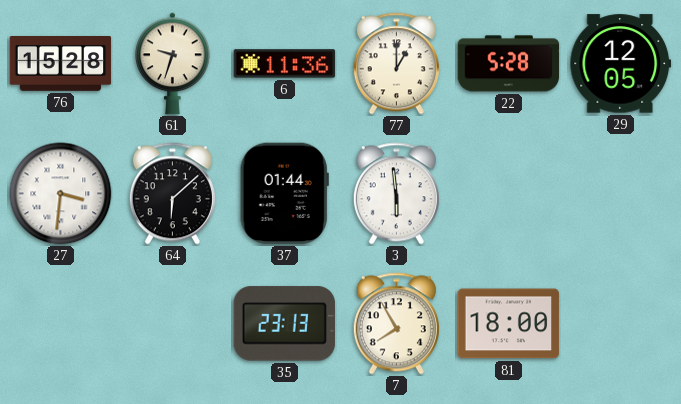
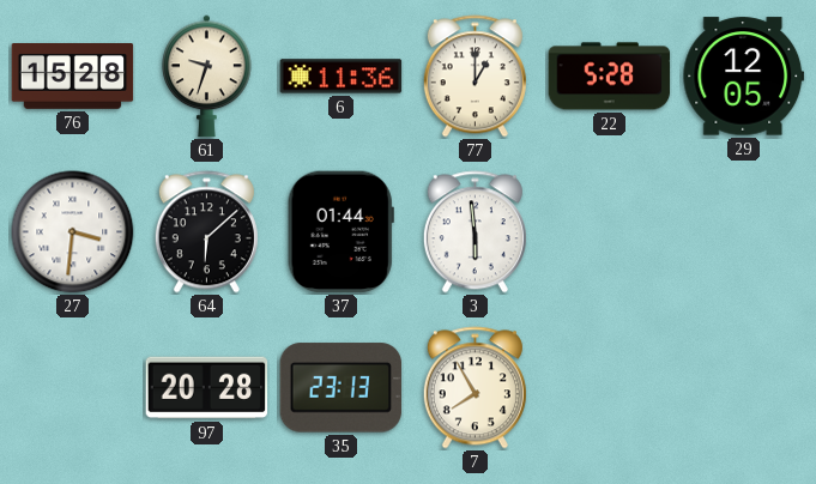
97: none -> 20:28 (207, 388)
81: 18:00 -> none (509, 324)
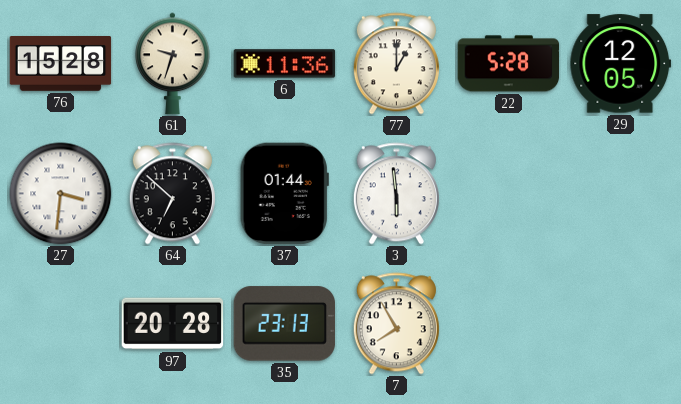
64: 6:08 -> 6:52 (172, 194)
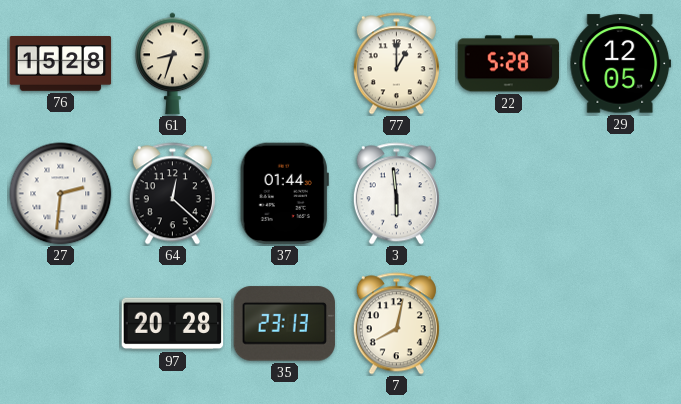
61: 9:33 -> 8:33 (173, 64)
6: 11:36 -> none (285, 64)
27: 3:31 -> 2:31 (61, 194)
64: 6:52 -> 12:22 (172, 194)
7: 7:55 -> 8:02 (396, 324)
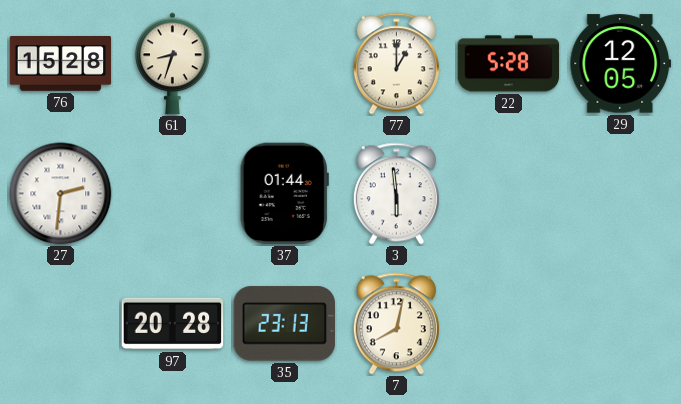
64: 12:22 -> none (172, 194)
